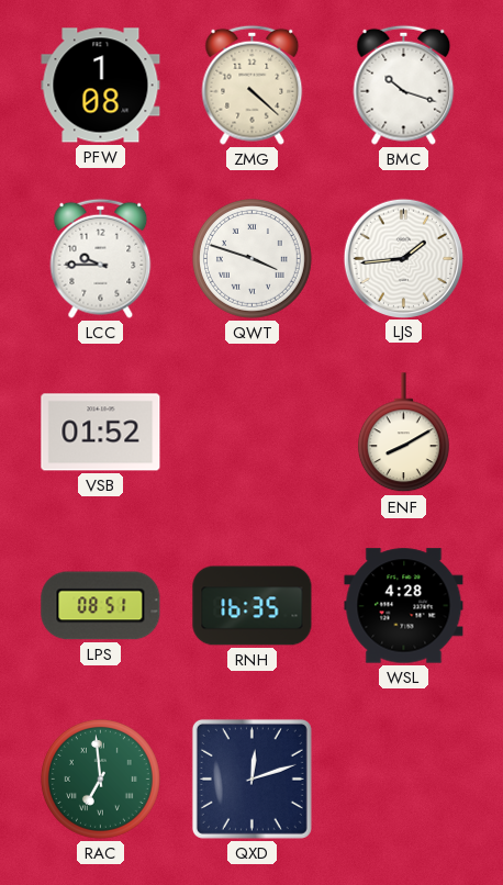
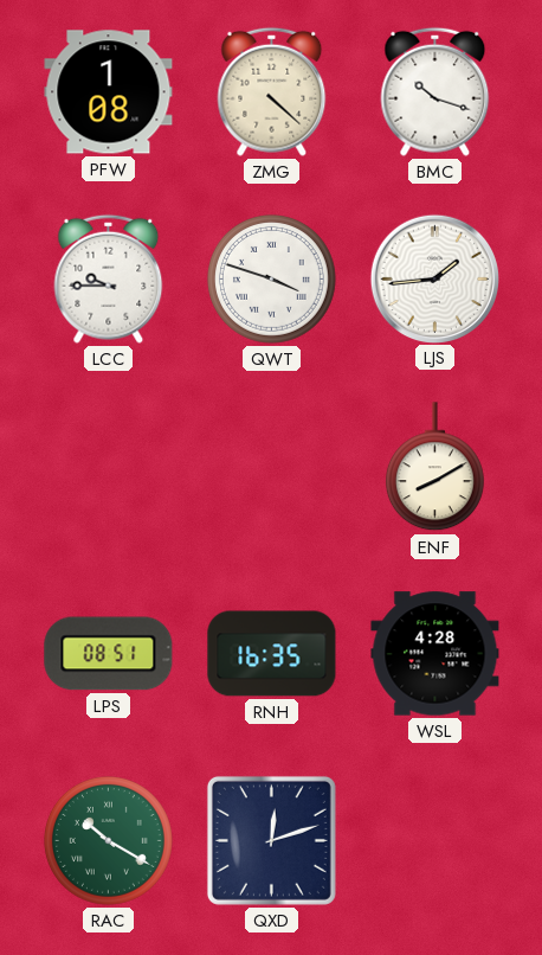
VSB: 01:52 -> none (101, 433)
RAC: 6:59 -> 10:20 (108, 840)
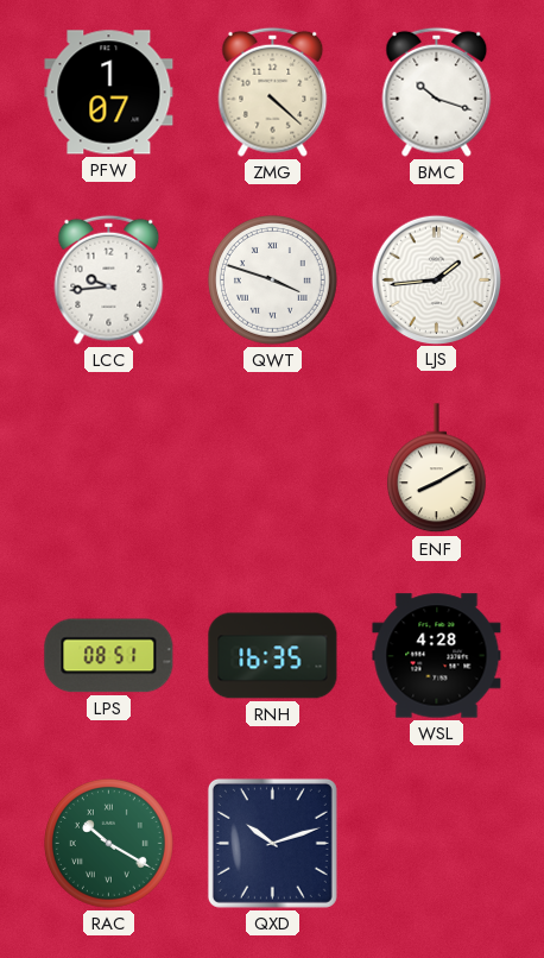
PFW: 1:08 -> 1:07 (109, 93)
LCC: 9:45 -> 9:44 (109, 279)
QXD: 12:12 -> 10:12 (272, 843)
